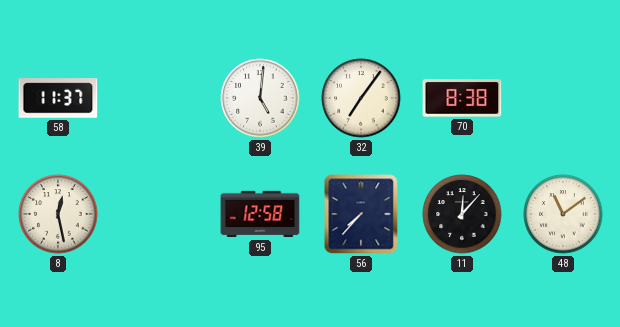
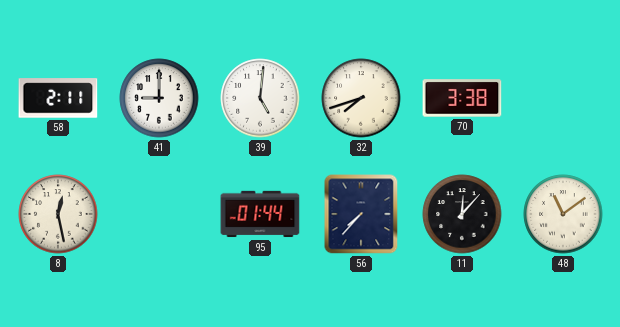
58: 11:37 -> 2:11 (58, 98)
41: none -> 9:00 (159, 98)
32: 7:06 -> 7:42 (361, 98)
70: 8:38 -> 3:38 (462, 98)
95: 12:58 -> 01:44 (260, 214)
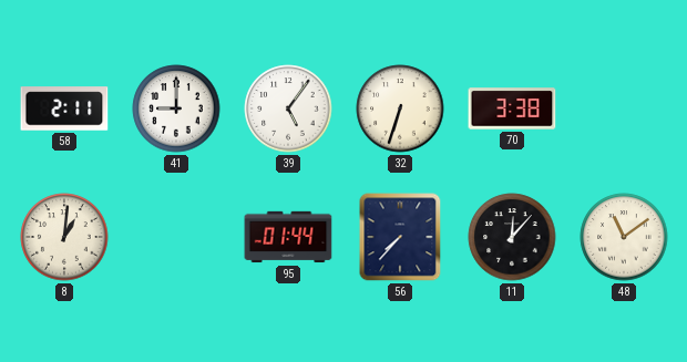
39: 5:01 -> 5:06 (288, 108)
32: 7:42 -> 6:33 (400, 108)
8: 12:28 -> 1:01 (64, 237)
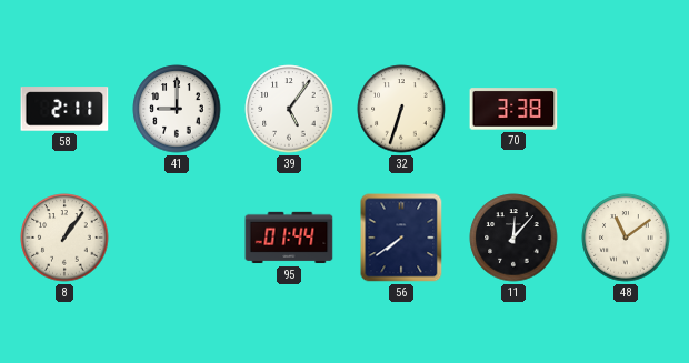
8: 1:01 -> 1:06 (64, 238)
56: 7:37 -> 7:39 (401, 238)
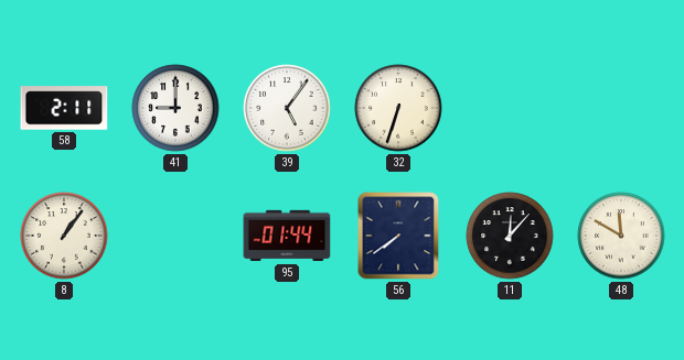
70: 3:38 -> none (513, 109)
48: 11:09 -> 11:50 (621, 236)
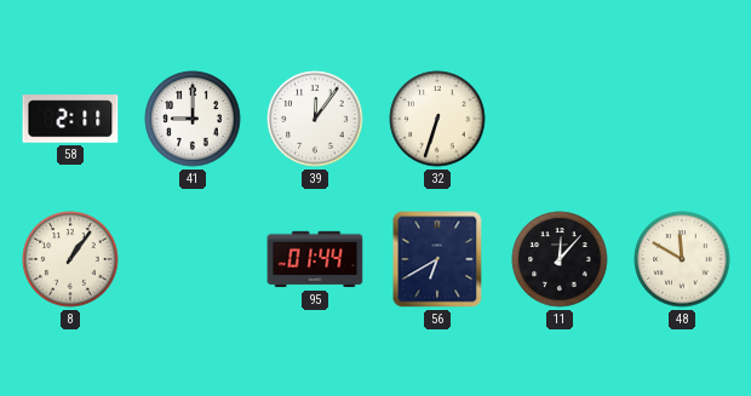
39: 5:06 -> 12:06 (315, 119)
56: 7:39 -> 6:40 (437, 259)
